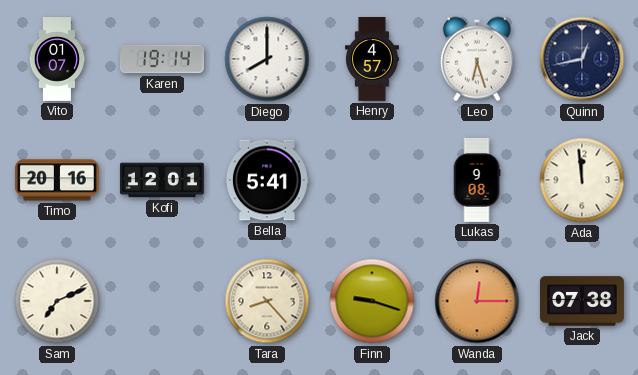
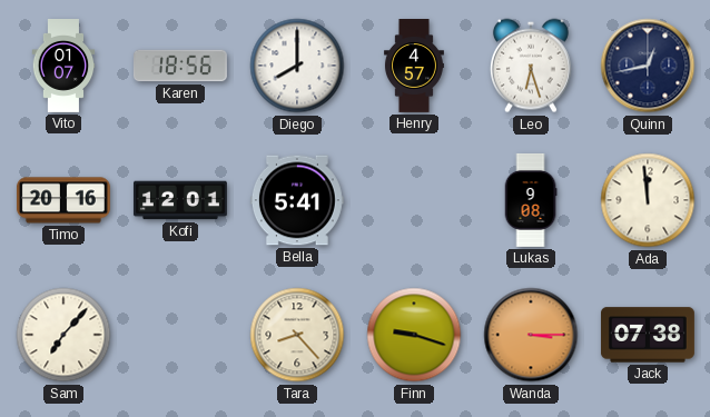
Karen: 19:14 -> 18:56 (180, 66)
Sam: 7:11 -> 7:07 (63, 335)
Wanda: 12:15 -> 3:15 (531, 335)
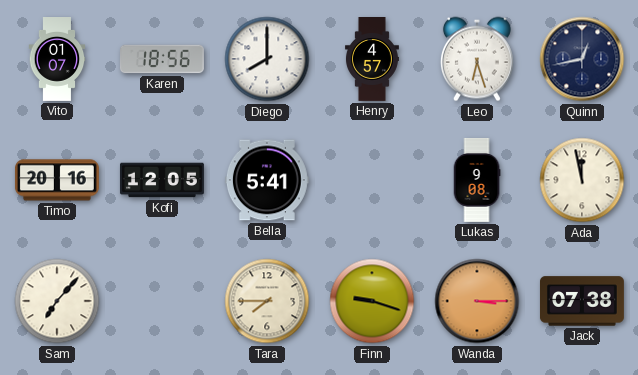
Kofi: 12:01 -> 12:05 (162, 180)
Ada: 11:59 -> 11:58 (582, 180)
Tara: 8:23 -> 7:45 (267, 301)
